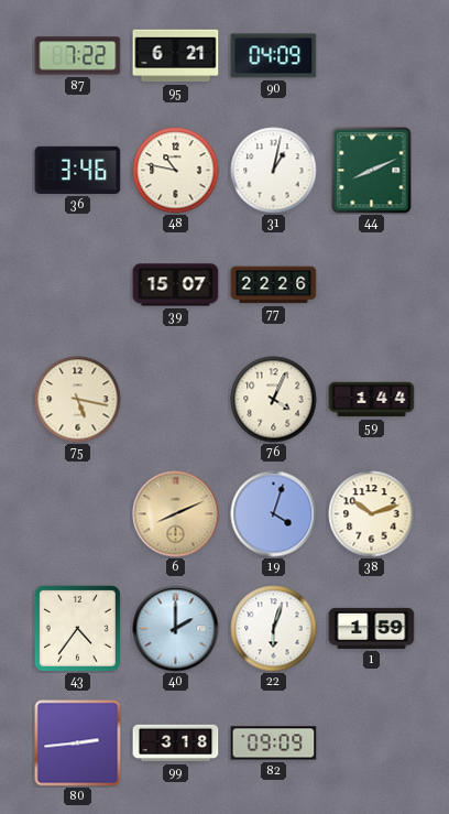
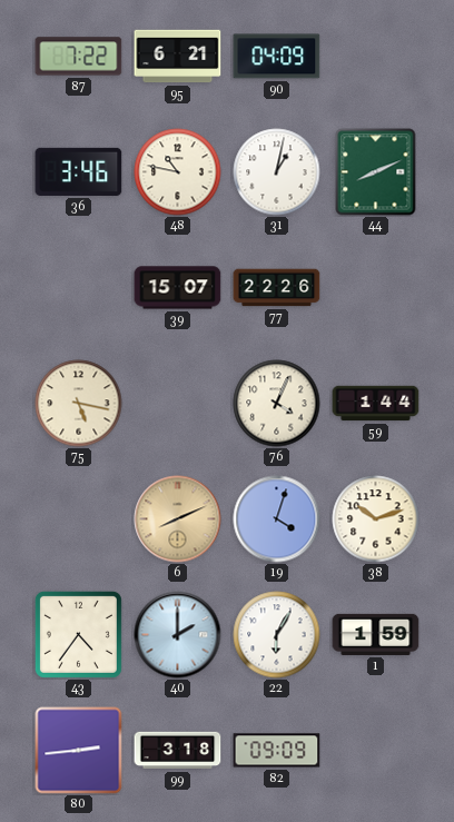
22: 6:03 -> 6:05 (277, 635)
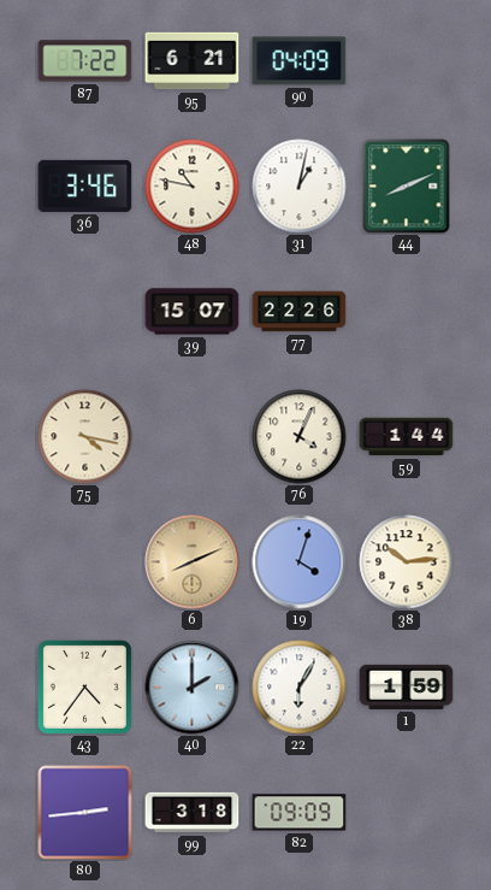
75: 5:17 -> 4:17 (85, 437)
38: 10:12 -> 10:14 (407, 562)
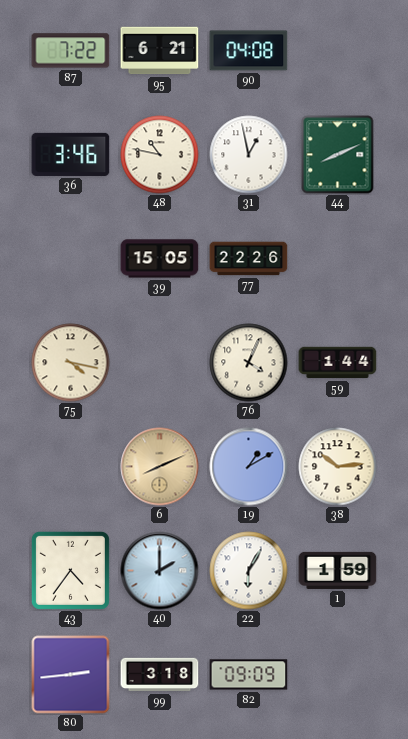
90: 04:09 -> 04:08 (249, 51)
31: 1:02 -> 12:58 (249, 155)
39: 15:07 -> 15:05 (160, 259)
19: 4:03 -> 1:10 (249, 467)
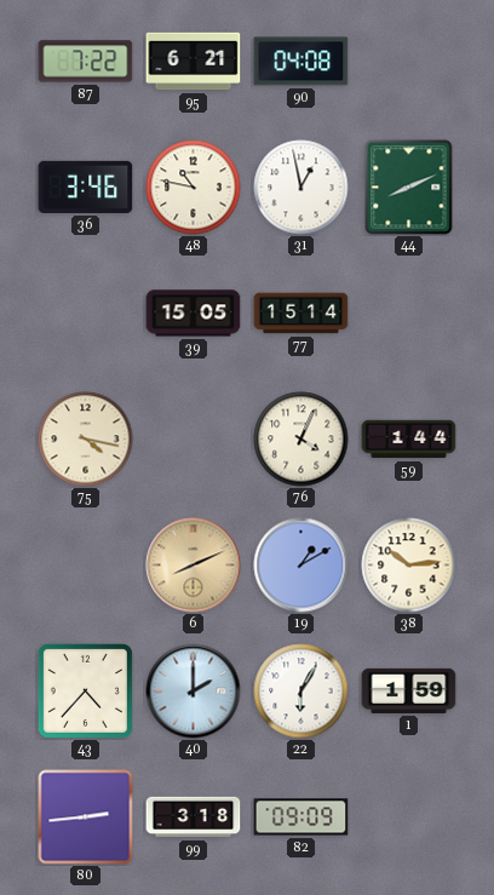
77: 22:26 -> 15:14 (301, 314)
43: 4:36 -> 4:37 (85, 690)
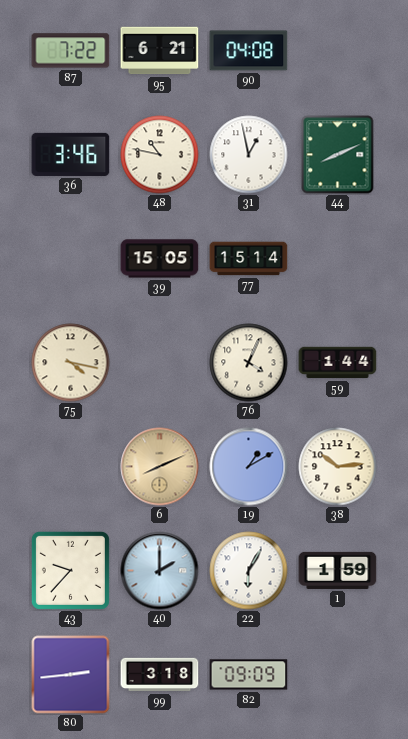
43: 4:37 -> 9:37 (70, 570)
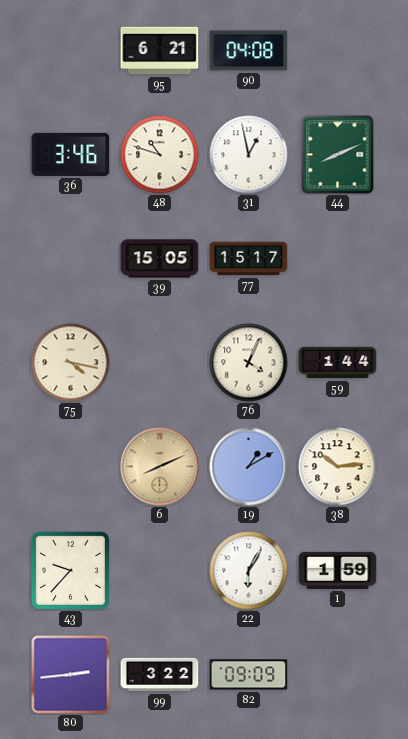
87: 7:22 -> none (71, 51)
48: 10:47 -> 10:48 (160, 155)
77: 15:14 -> 15:17 (249, 259)
40: 2:00 -> none (160, 571)
99: 3:18 -> 3:22 (160, 675)
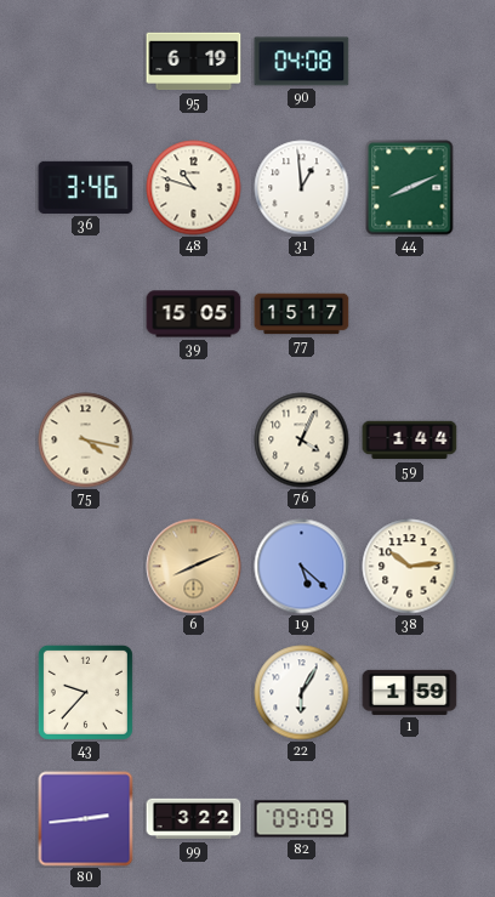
95: 6:21 -> 6:19 (194, 62)
31: 12:58 -> 12:59 (302, 188)
19: 1:10 -> 5:22 (302, 567)
